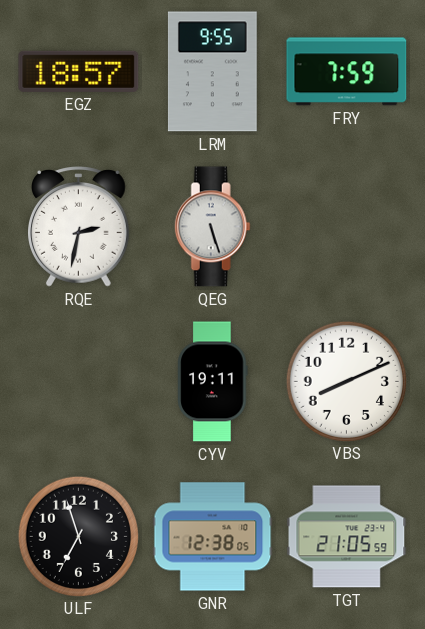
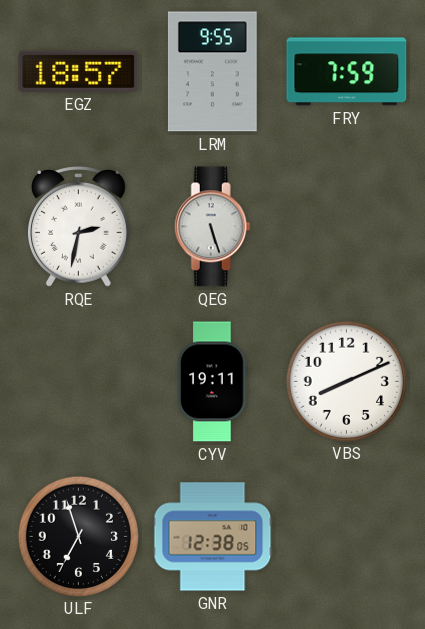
TGT: 21:05 -> none (347, 537)
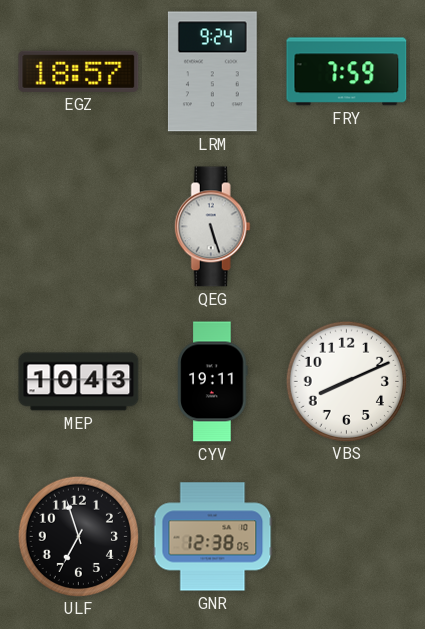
LRM: 9:55 -> 9:24 (212, 72)
RQE: 2:32 -> none (79, 227)
MEP: none -> 10:43 (79, 382)
